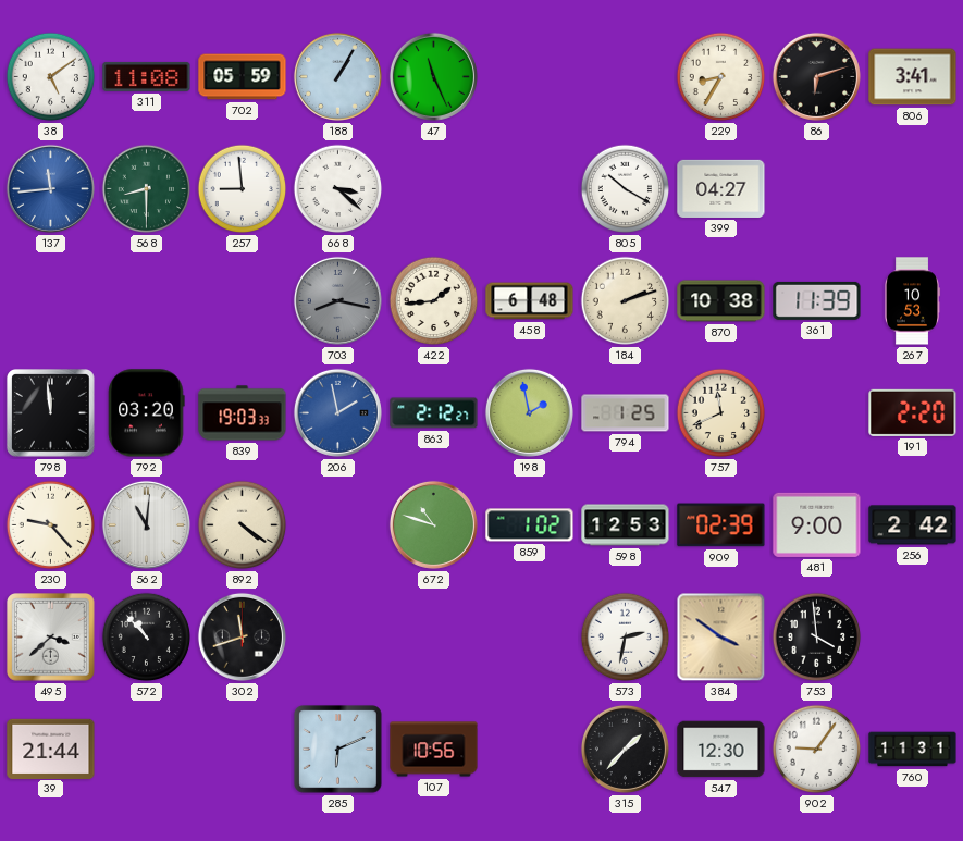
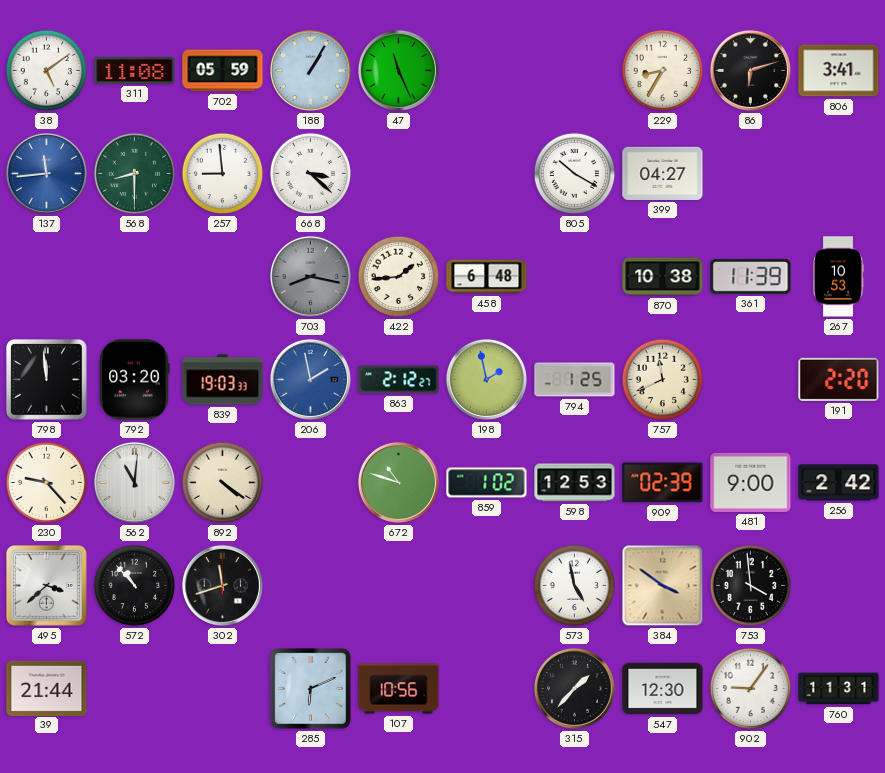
184: 2:12 -> none (626, 301)
573: 2:32 -> 4:58 (575, 586)
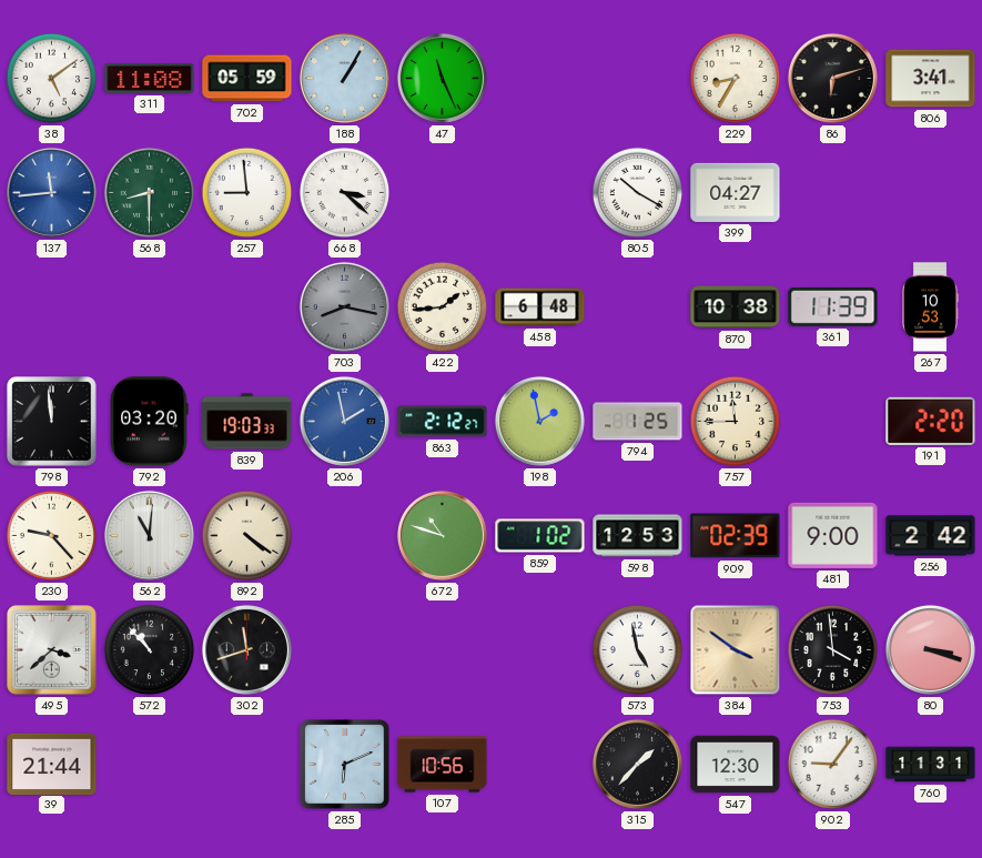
757: 11:41 -> 11:45 (736, 422)
80: none -> 3:18 (930, 649)
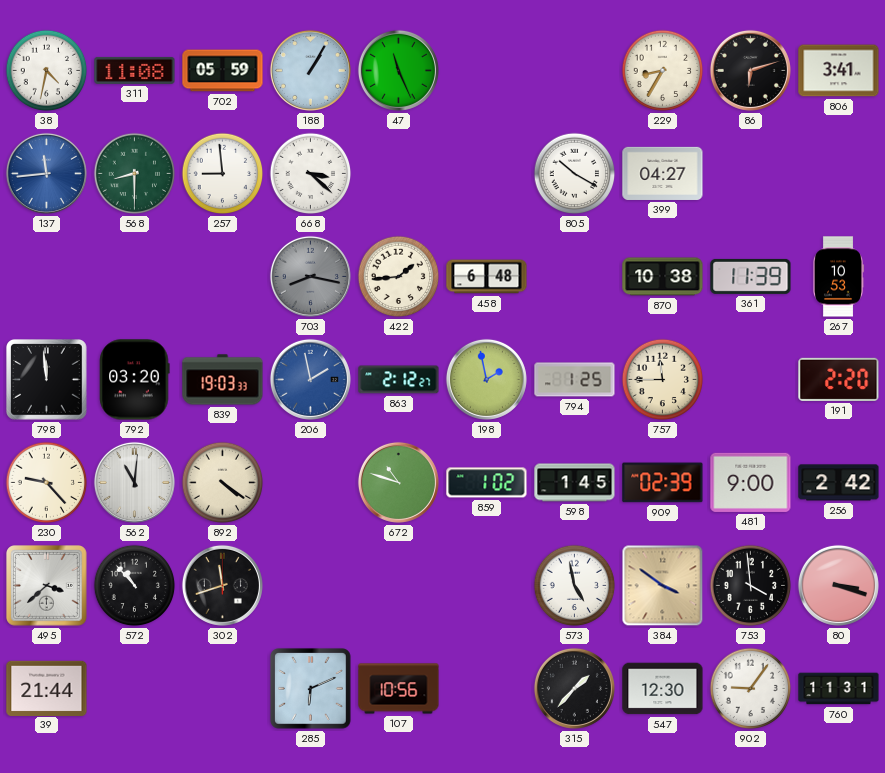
38: 5:09 -> 4:32 (47, 71)
598: 12:53 -> 1:45 (575, 483)
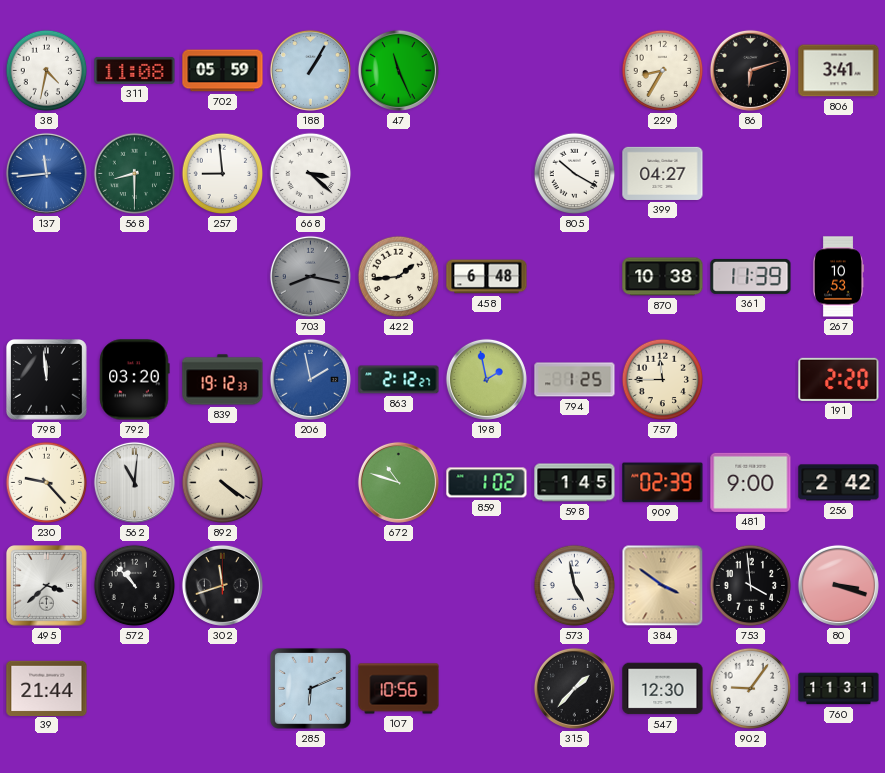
839: 19:03 -> 19:12 (223, 380)
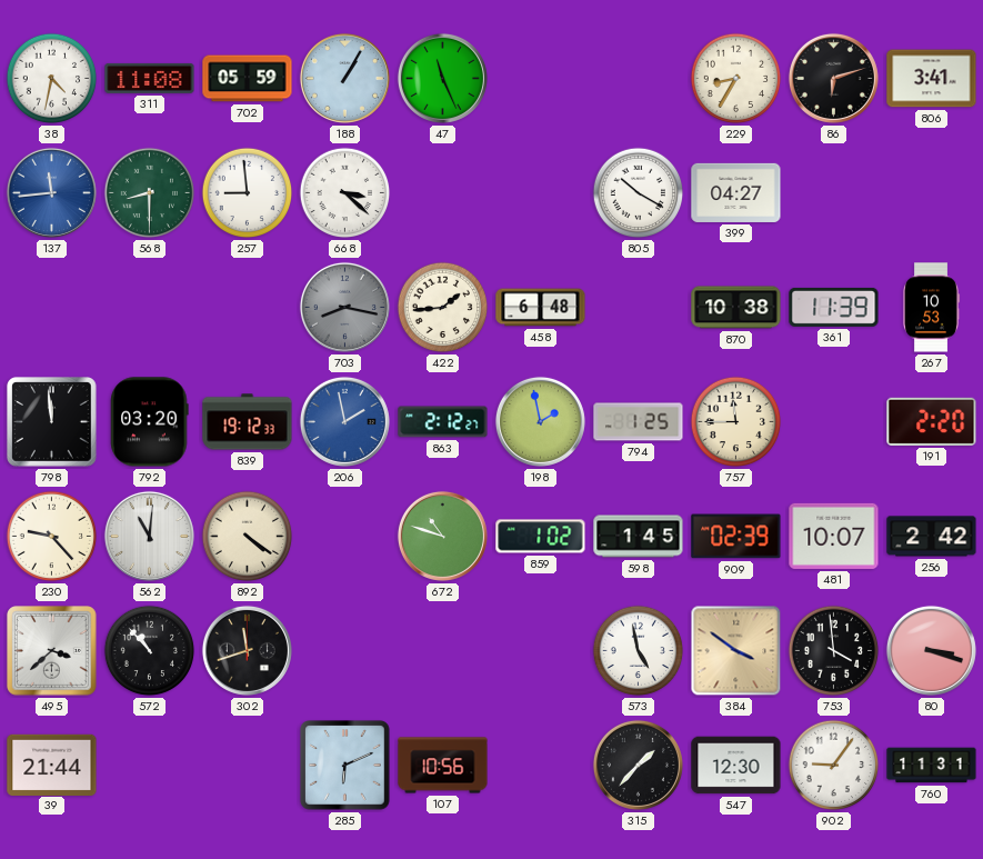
481: 9:00 -> 10:07 (834, 536)
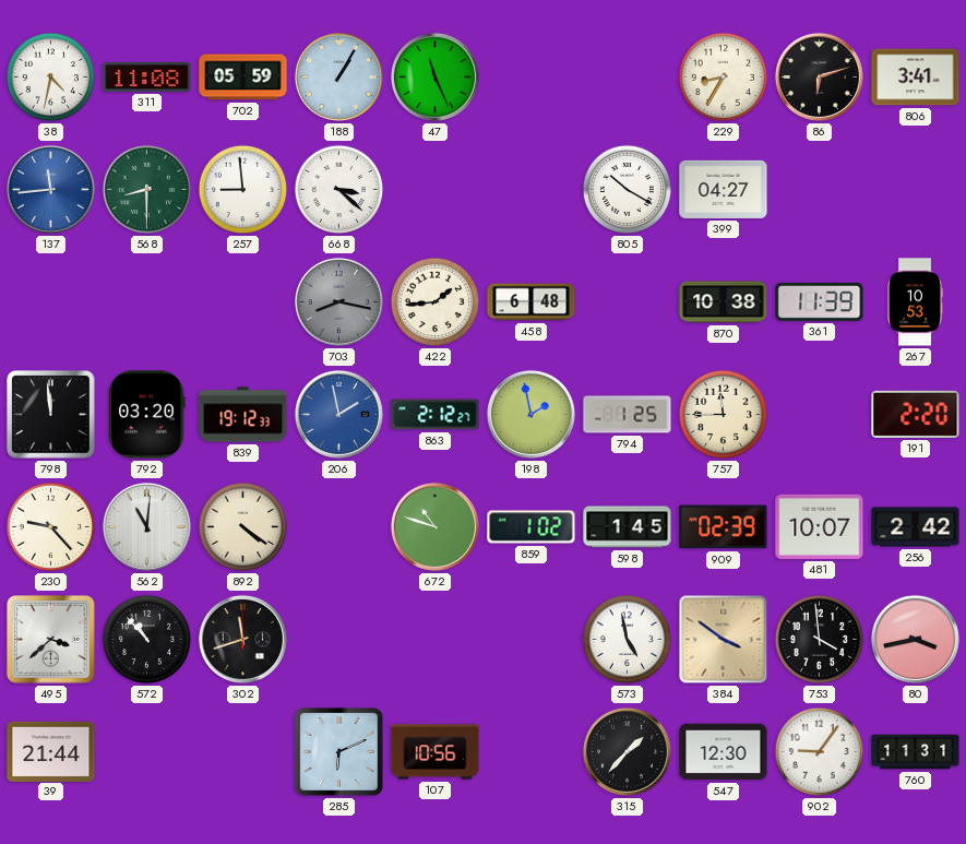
80: 3:18 -> 3:43 (915, 639)
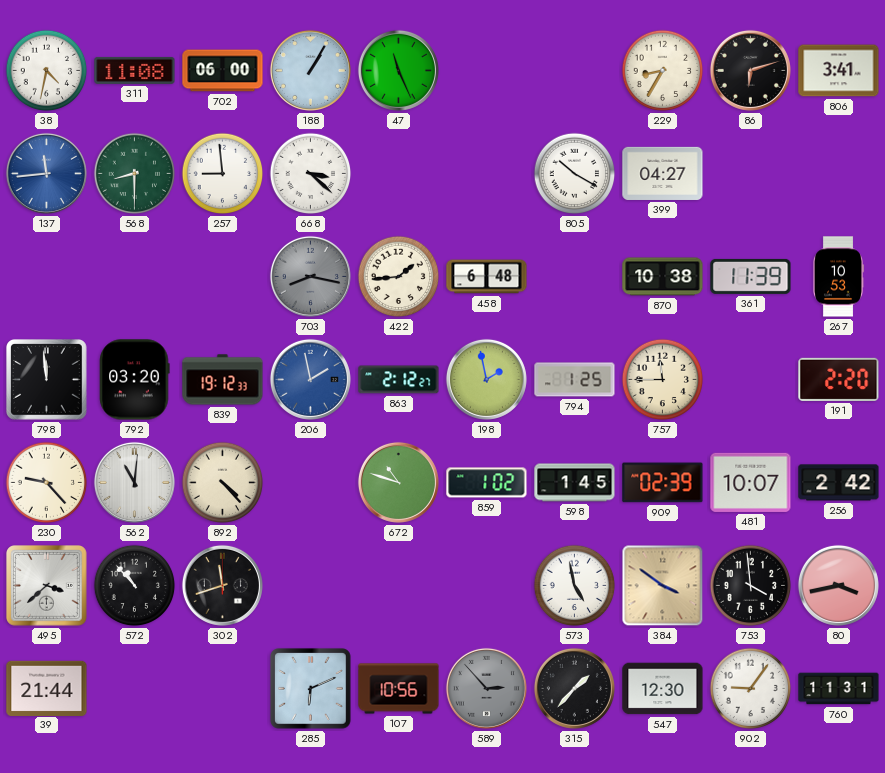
702: 05:59 -> 06:00 (223, 71)
892: 4:21 -> 4:23 (223, 483)
589: none -> 2:53 (486, 688)
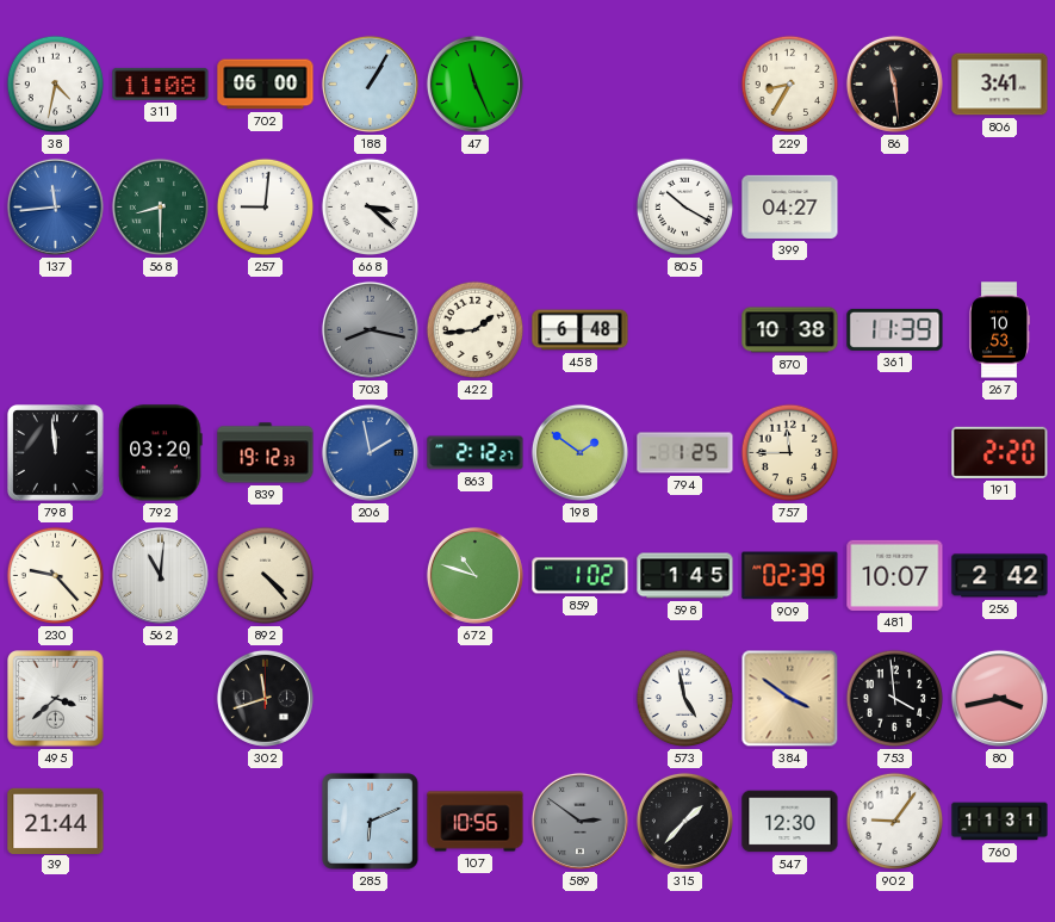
86: 6:12 -> 11:29 (894, 83)
257: 8:59 -> 9:01 (266, 208)
198: 1:58 -> 1:51 (579, 452)
572: 10:53 -> none (135, 586)
589: 2:53 -> 2:51 (579, 821)
